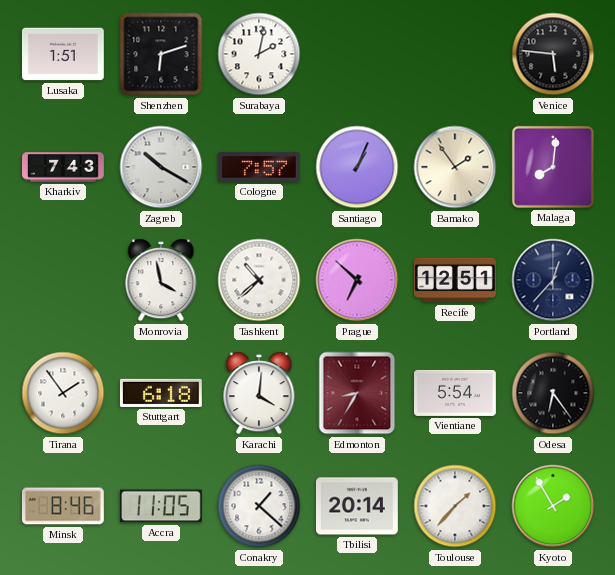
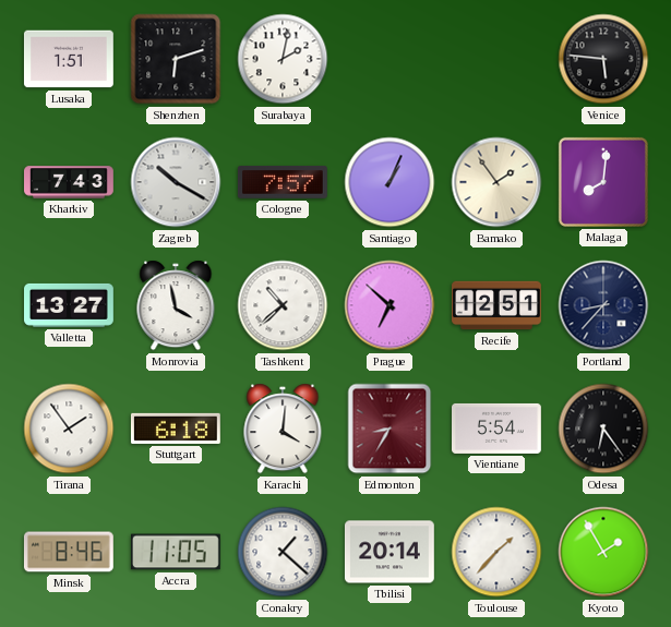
Valletta: none -> 13:27 (70, 305)
Portland: 12:37 -> 8:37 (603, 305)
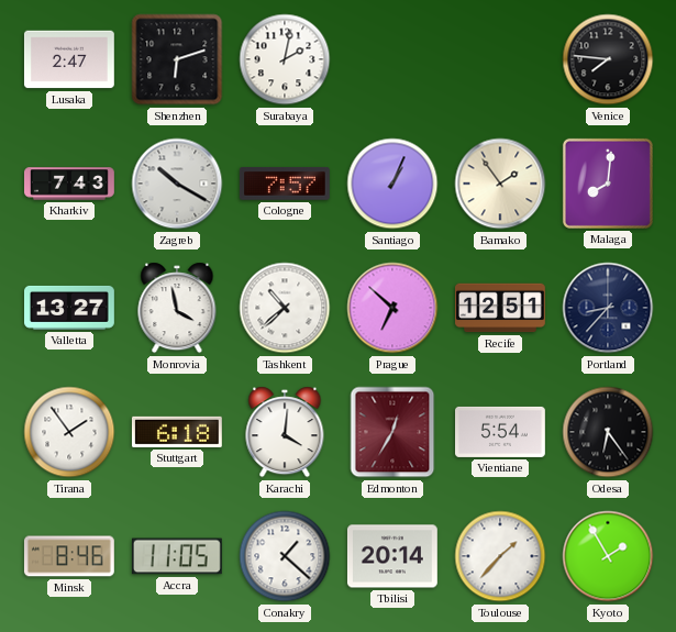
Lusaka: 1:51 -> 2:47 (69, 59)
Venice: 5:46 -> 7:46 (608, 59)
Edmonton: 8:35 -> 12:35 (392, 432)
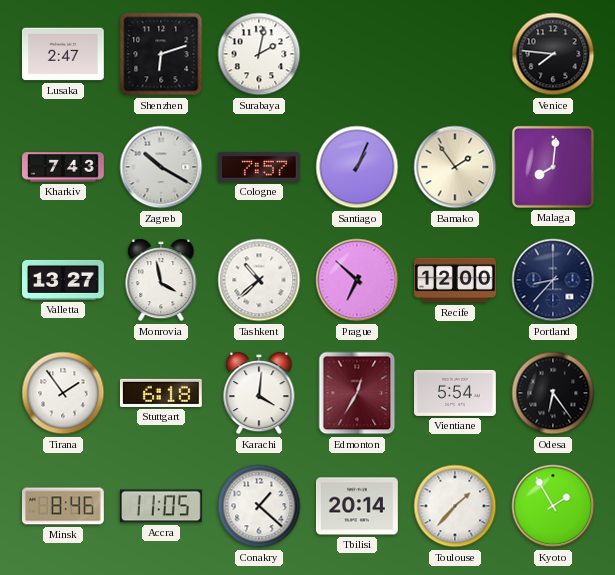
Recife: 12:51 -> 12:00 (456, 280)
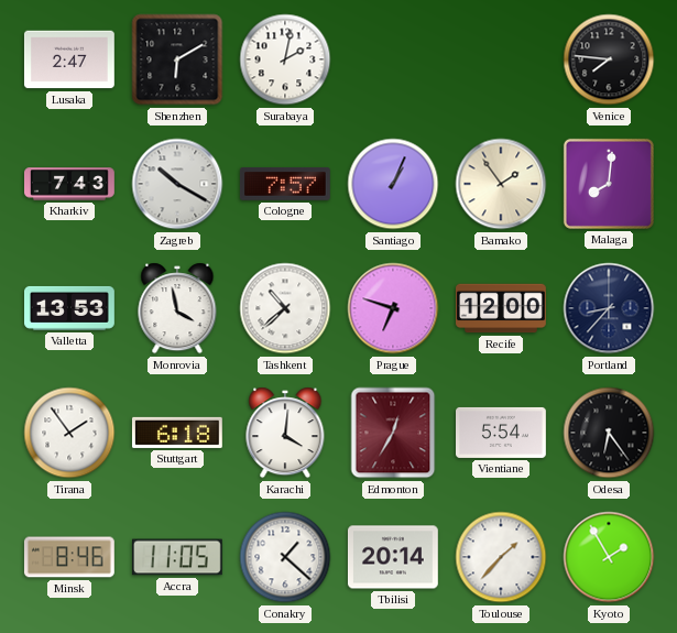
Shenzhen: 6:12 -> 6:10 (177, 59)
Valletta: 13:27 -> 13:53 (70, 308)
Prague: 6:52 -> 6:48 (393, 308)
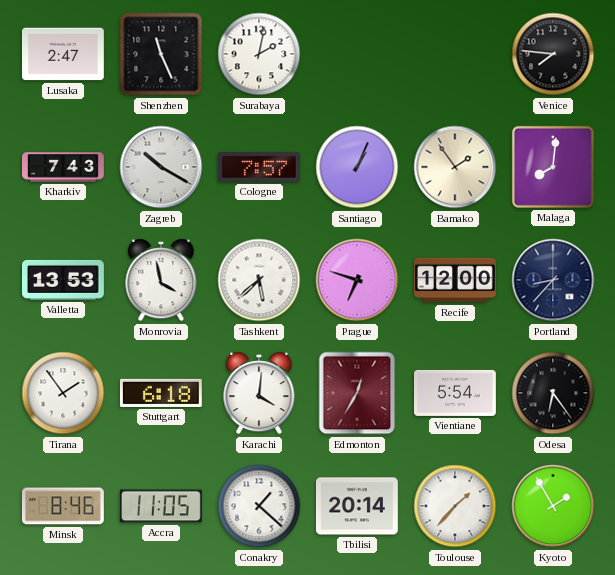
Shenzhen: 6:10 -> 11:26 (161, 54)
Tashkent: 10:38 -> 5:38 (259, 280)
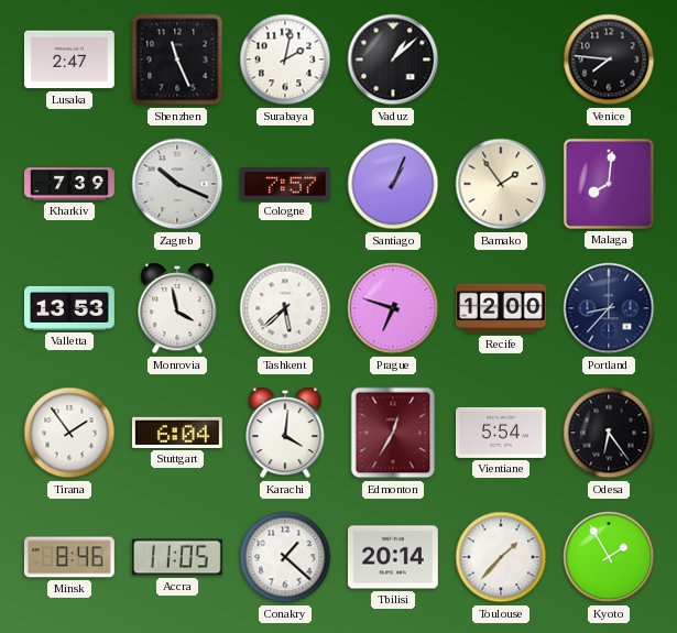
Vaduz: none -> 1:08 (393, 59)
Kharkiv: 7:43 -> 7:39 (70, 184)
Zagreb: 10:20 -> 10:19 (177, 184)
Stuttgart: 6:18 -> 6:04 (177, 433)
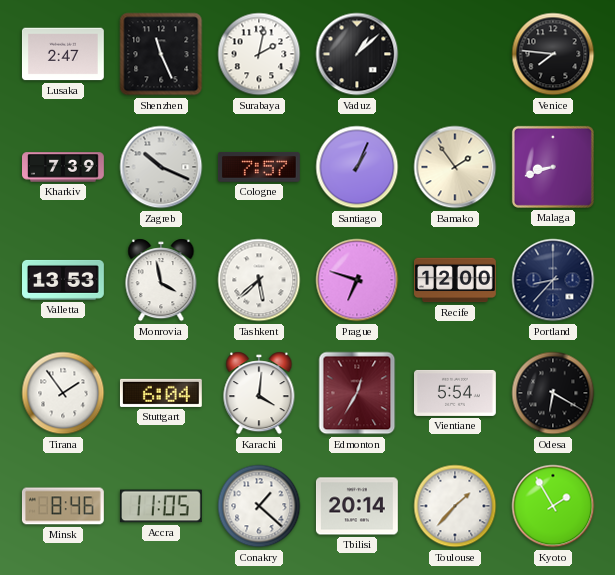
Malaga: 8:01 -> 8:42 (553, 167)
Odesa: 6:24 -> 6:20 (553, 393)
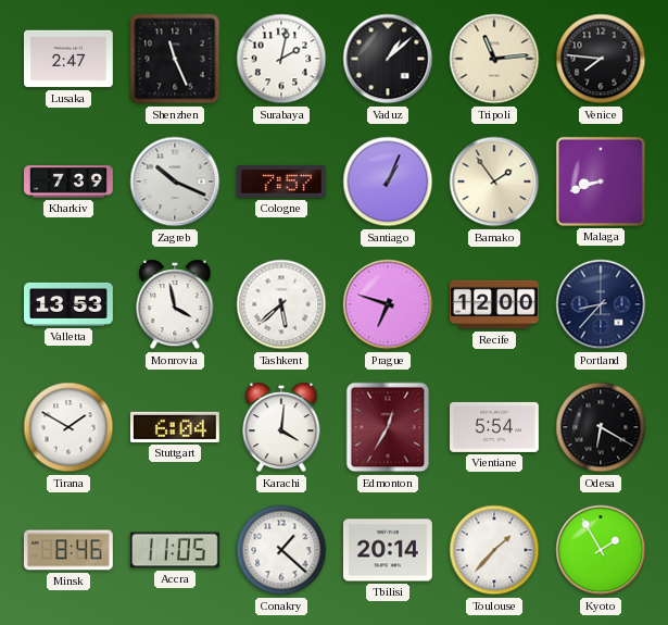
Tripoli: none -> 11:14 (494, 59)
Tirana: 1:54 -> 1:50 (68, 427)
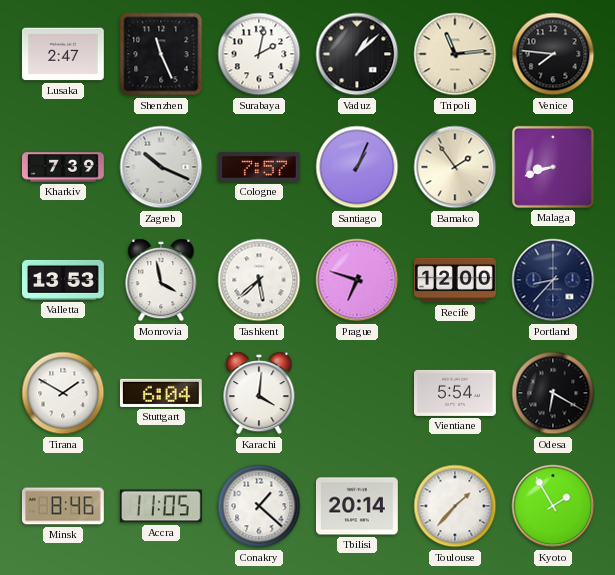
Edmonton: 12:35 -> none (388, 427)
